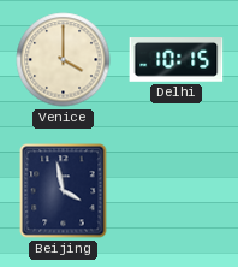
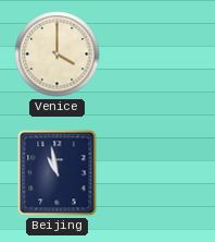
Delhi: 10:15 -> none (177, 60)
Beijing: 3:58 -> 10:58 (58, 173)
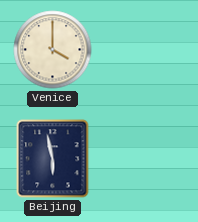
Beijing: 10:58 -> 5:58 (53, 159)
